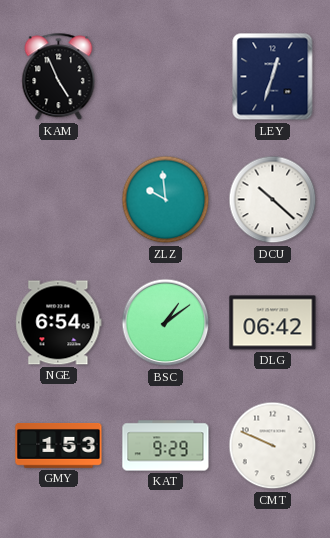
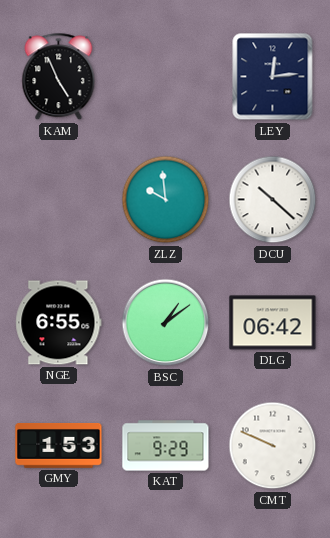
LEY: 12:33 -> 12:14 (273, 77)
NGE: 6:54 -> 6:55 (59, 323)
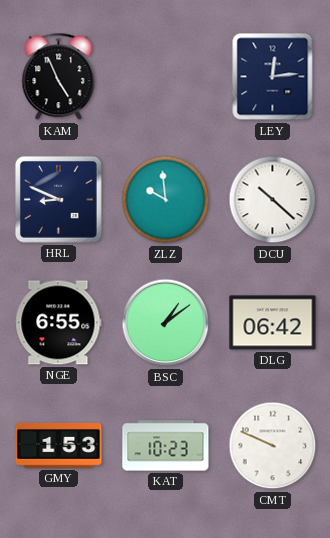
HRL: none -> 8:49 (58, 199)
KAT: 9:29 -> 10:23 (166, 446)
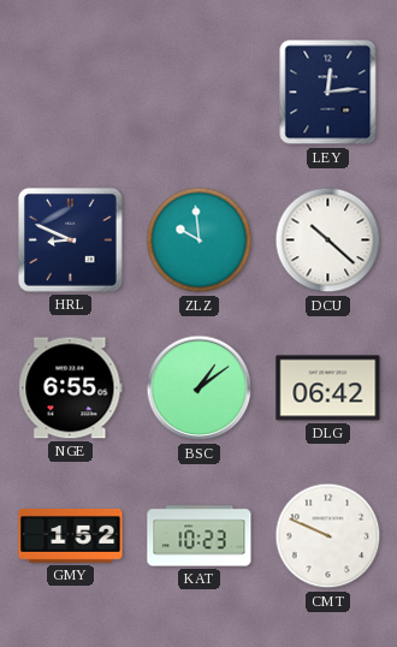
KAM: 4:56 -> none (59, 77)
GMY: 1:53 -> 1:52 (71, 536)
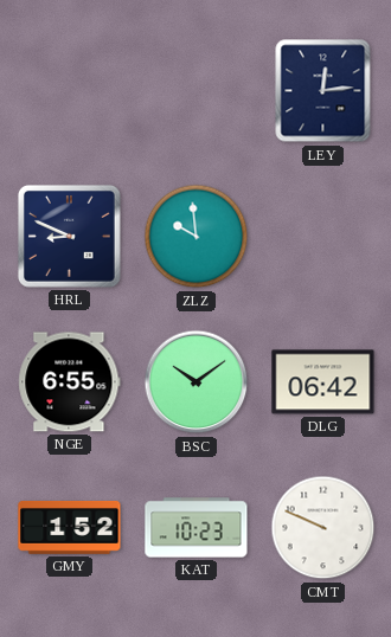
DCU: 10:22 -> none (328, 241)
BSC: 1:09 -> 10:09 (197, 382)
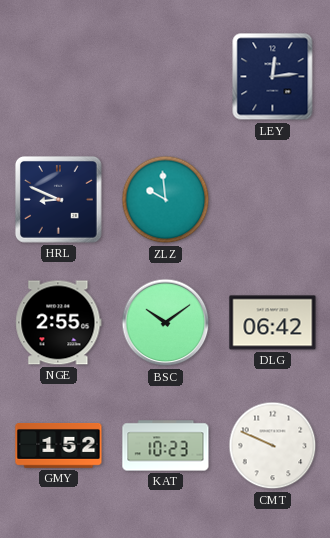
NGE: 6:55 -> 2:55 (59, 323)
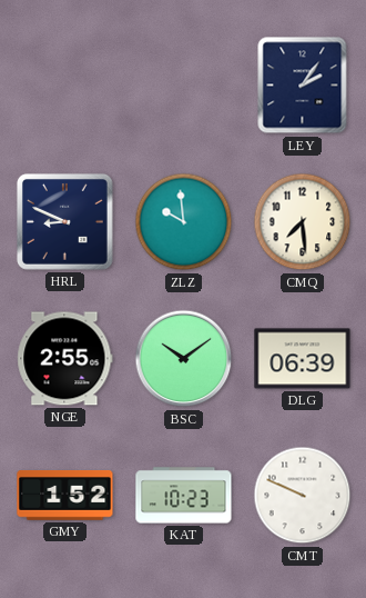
LEY: 12:14 -> 2:06 (303, 86)
CMQ: none -> 7:29 (303, 222)
DLG: 06:42 -> 06:39 (303, 359)
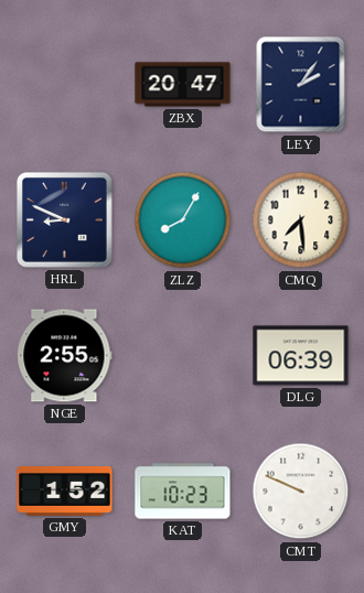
ZBX: none -> 20:47 (183, 85)
ZLZ: 9:59 -> 8:05 (183, 220)
BSC: 10:09 -> none (184, 359)
